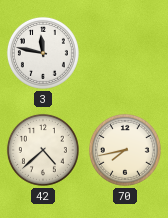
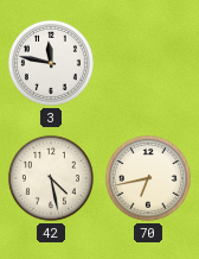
42: 4:38 -> 4:28 (51, 178)
70: 7:43 -> 6:43 (148, 178)
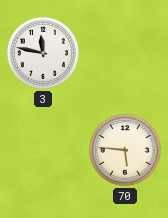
42: 4:28 -> none (51, 178)
70: 6:43 -> 5:46 (125, 150)
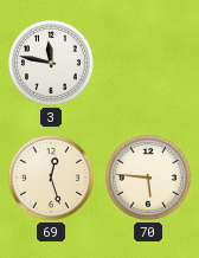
69: none -> 12:27 (51, 178)
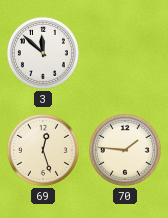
3: 11:47 -> 11:52 (43, 53)
70: 5:46 -> 1:46 (125, 150)
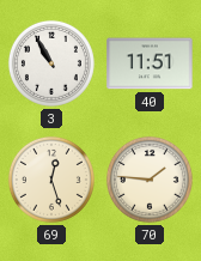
3: 11:52 -> 10:55 (51, 63)
40: none -> 11:51 (150, 63)
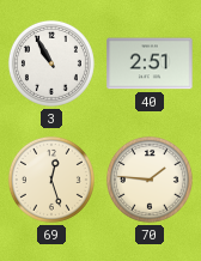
40: 11:51 -> 2:51 (150, 63)
